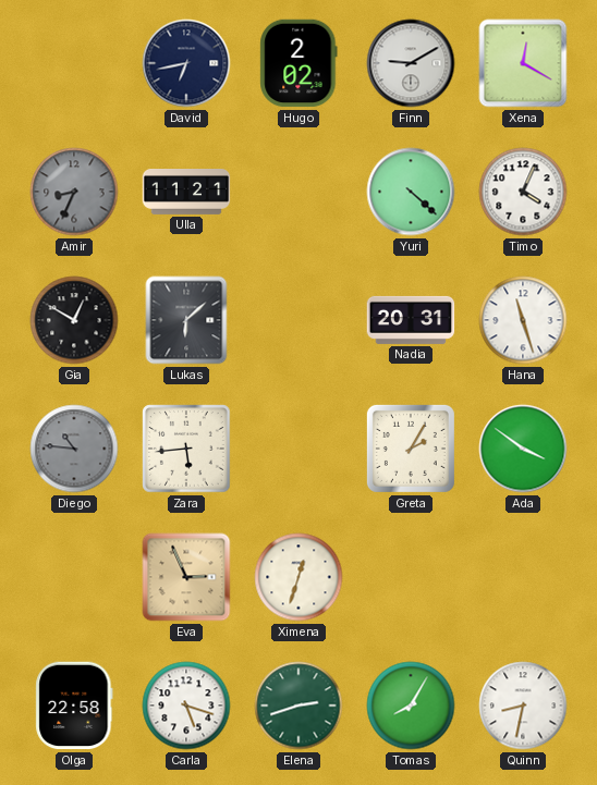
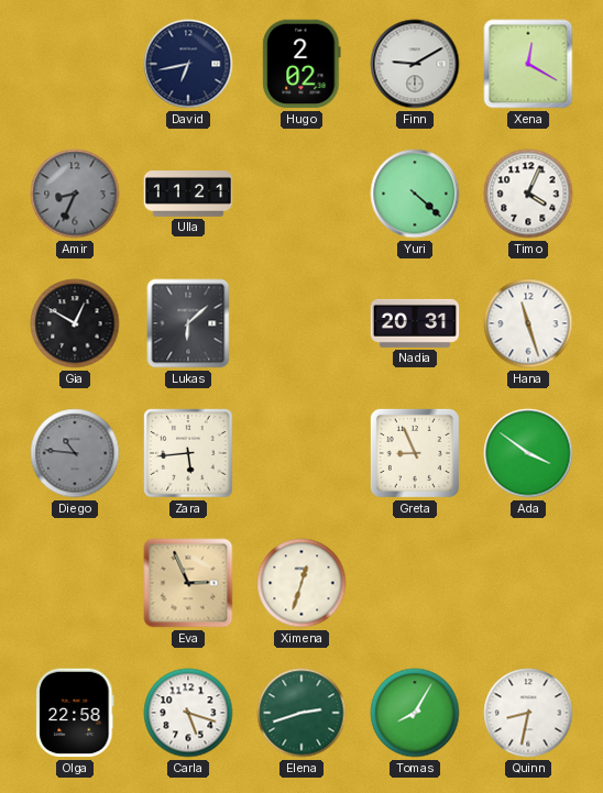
Greta: 2:05 -> 8:56 (415, 453)
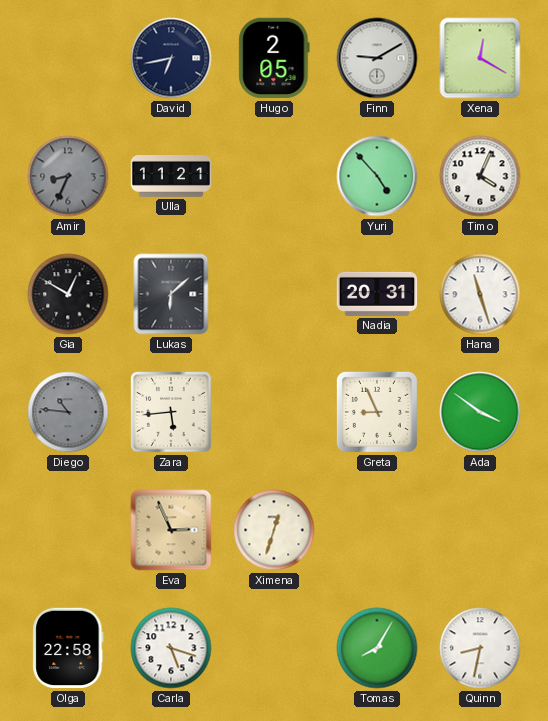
Hugo: 2:02 -> 2:05 (274, 58)
Yuri: 4:22 -> 4:53 (377, 176)
Elena: 2:42 -> none (301, 713)
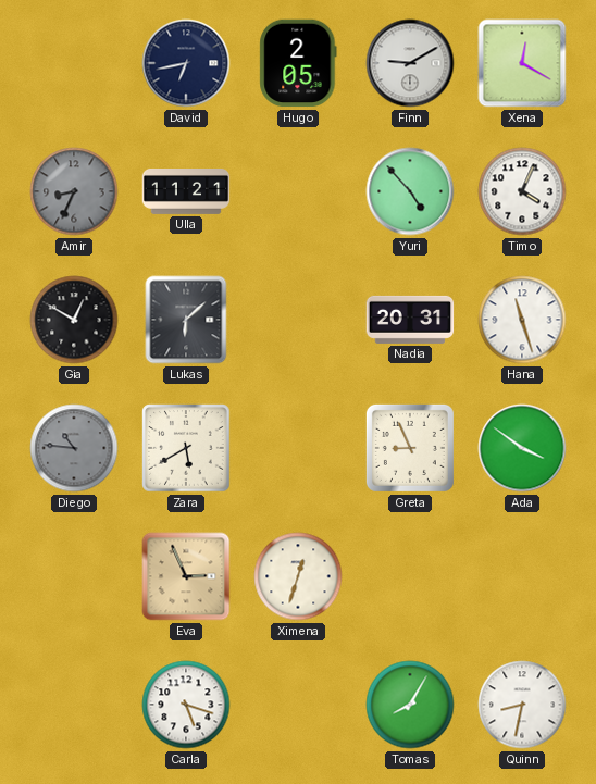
Zara: 5:44 -> 5:40 (186, 448)
Olga: 22:58 -> none (68, 648)
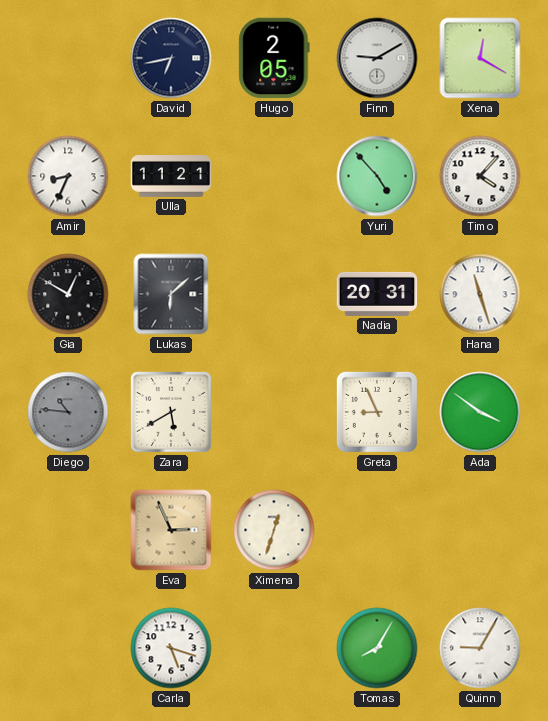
Amir dial: grey -> white (68, 176)
Timo: 4:04 -> 4:07 (480, 176)
Quinn: 8:32 -> 9:05 (480, 648)
